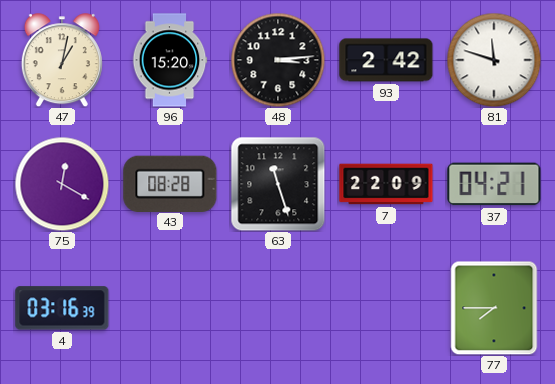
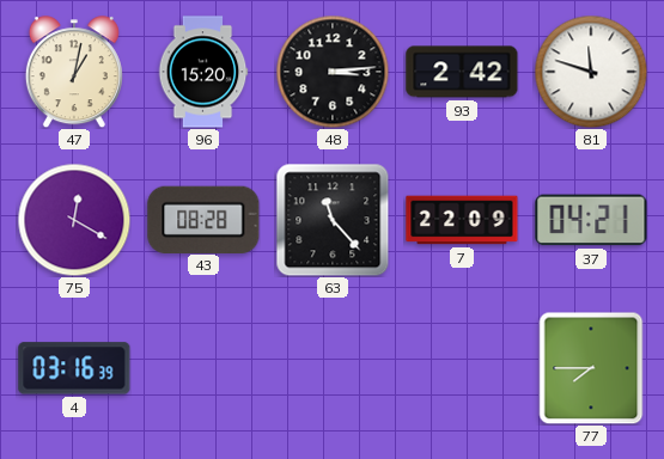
63: 11:27 -> 11:23 (333, 220)
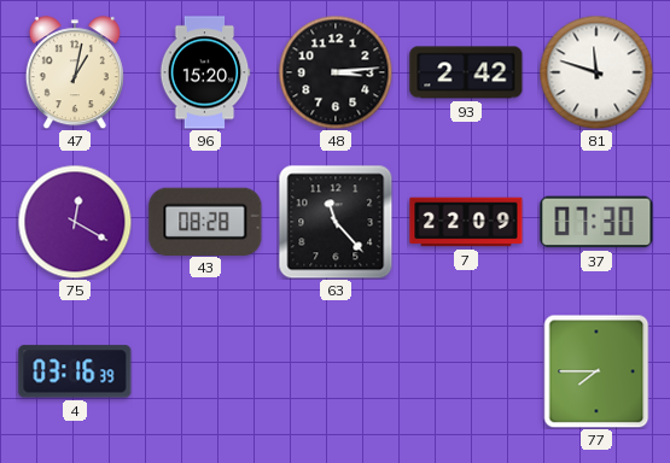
37: 04:21 -> 07:30 (596, 222)
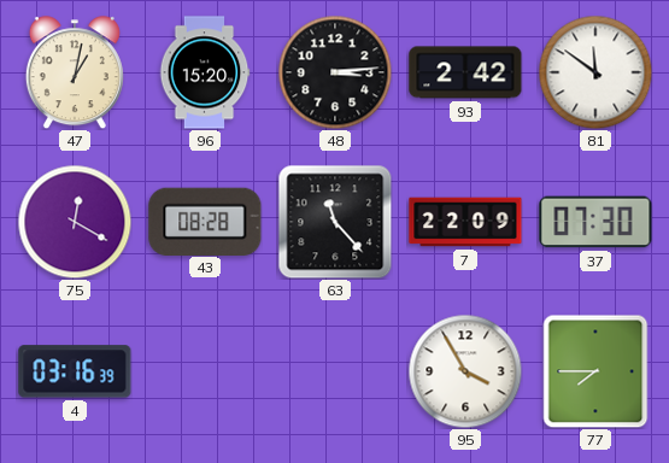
81: 11:48 -> 11:51 (595, 72)
95: none -> 3:55 (465, 371)
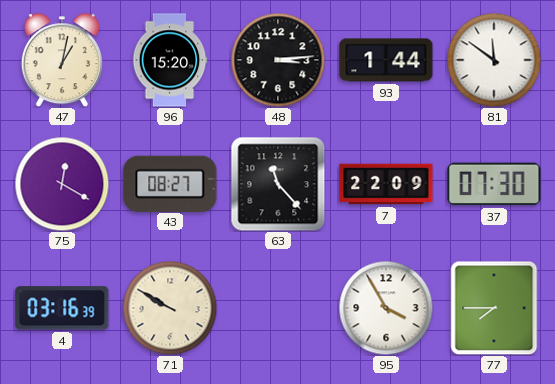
93: 2:42 -> 1:44 (386, 60)
43: 08:28 -> 08:27 (170, 183)
71: none -> 9:50 (170, 308)
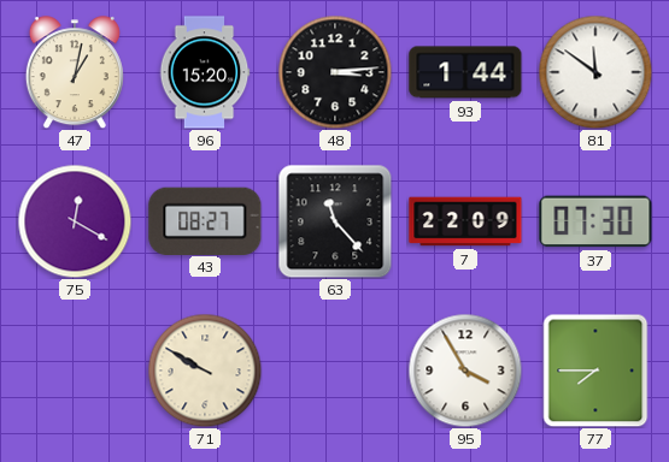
4: 03:16 -> none (62, 308)
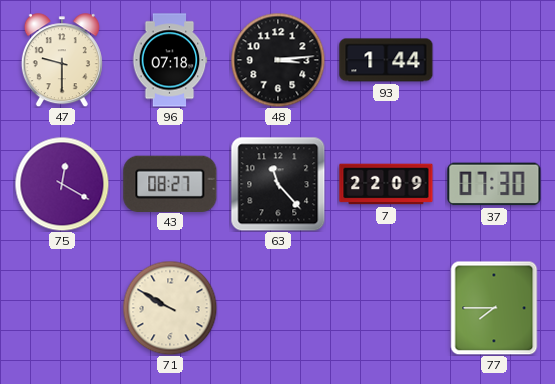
47: 1:02 -> 9:30 (62, 60)
96: 15:20 -> 07:18 (170, 60)
81: 11:51 -> none (595, 72)
95: 3:55 -> none (465, 371)
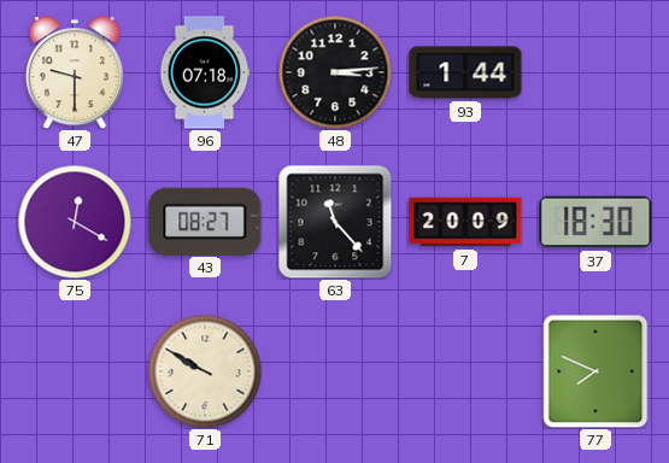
7: 22:09 -> 20:09 (465, 222)
37: 07:30 -> 18:30 (595, 222)
77: 7:45 -> 7:49 (595, 371)
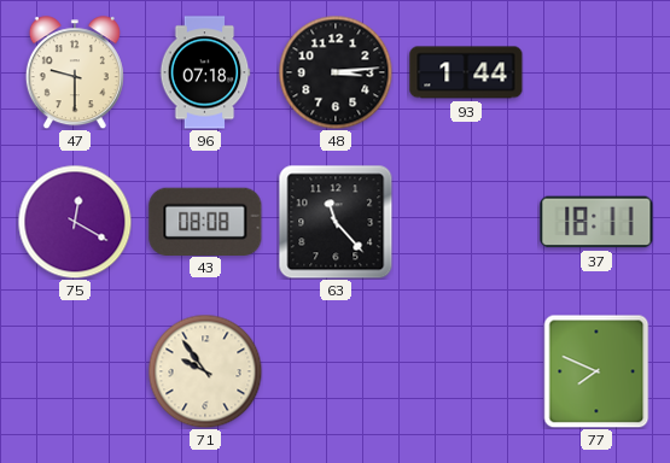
43: 08:27 -> 08:08 (205, 221)
7: 20:09 -> none (465, 222)
37: 18:30 -> 18:11 (596, 222)
71: 9:50 -> 9:54 (205, 371)
